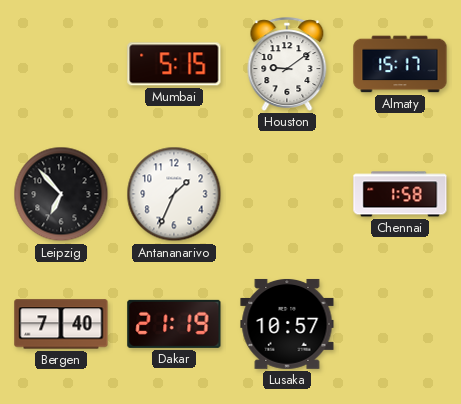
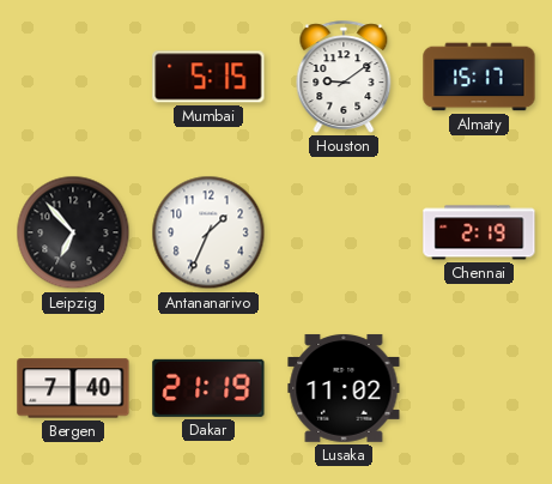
Chennai: 1:58 -> 2:19 (479, 232)
Lusaka: 10:57 -> 11:02 (344, 388)
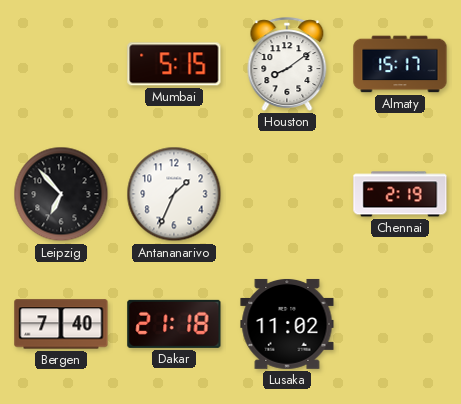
Houston: 9:09 -> 8:09 (287, 64)
Dakar: 21:19 -> 21:18 (174, 324)
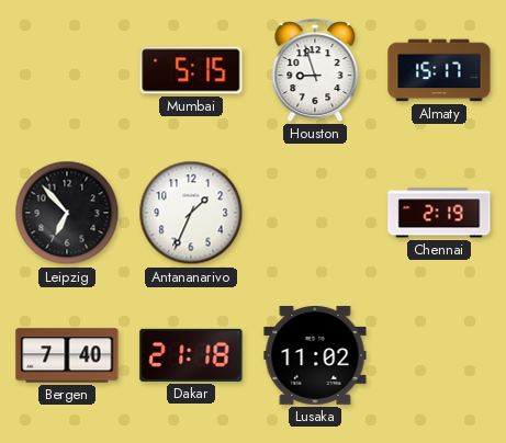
Houston: 8:09 -> 8:57 (315, 70)
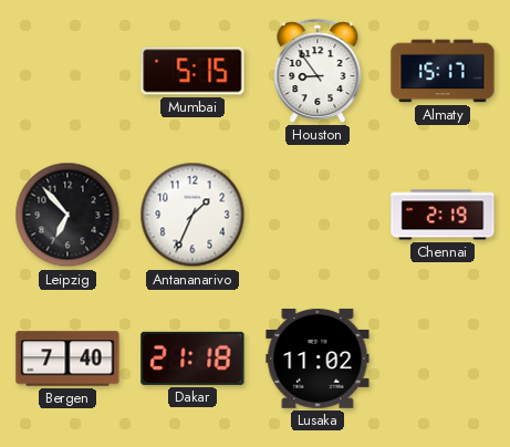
Houston: 8:57 -> 8:54 (318, 71)
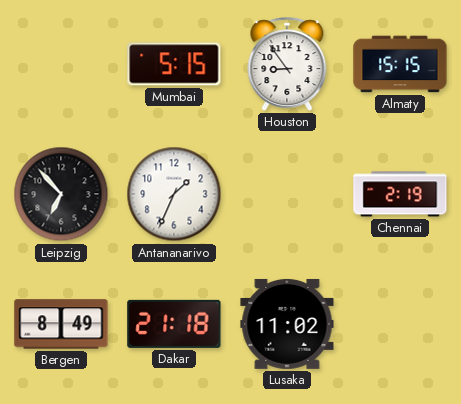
Almaty: 15:17 -> 15:15 (400, 64)
Bergen: 7:40 -> 8:49 (61, 324)
